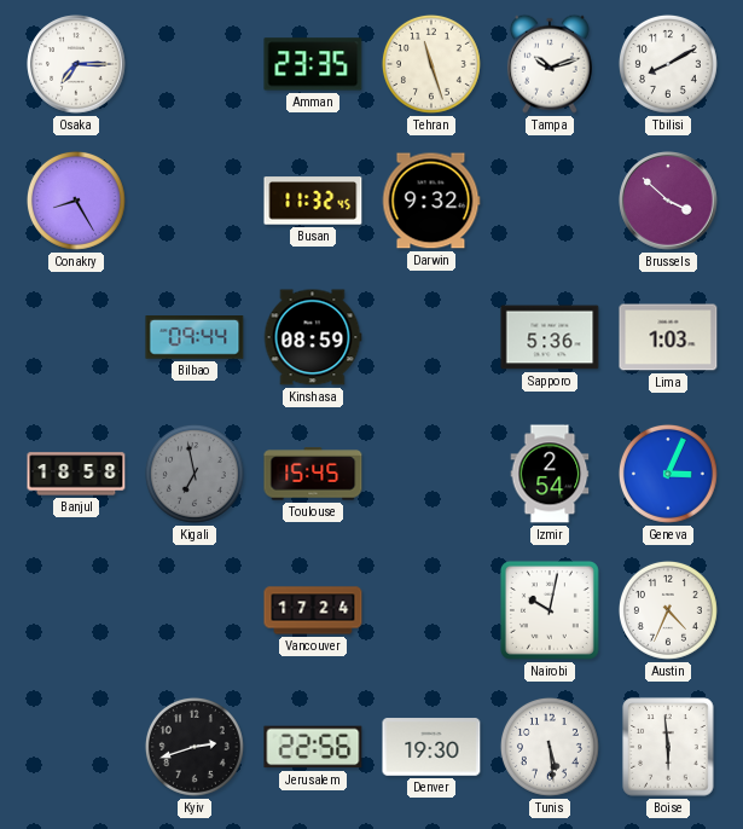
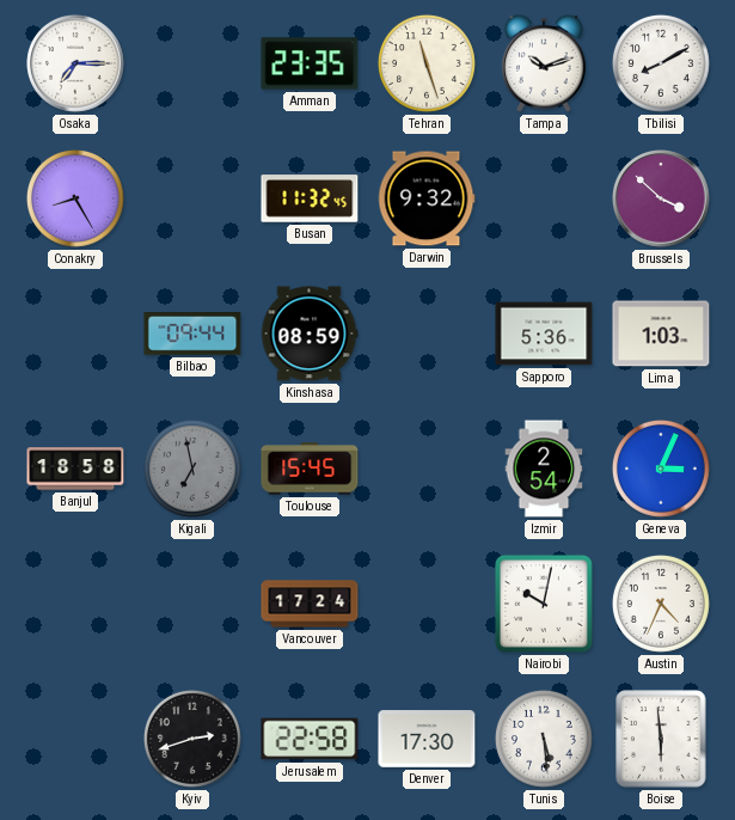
Jerusalem: 22:56 -> 22:58 (310, 739)
Denver: 19:30 -> 17:30 (427, 739)
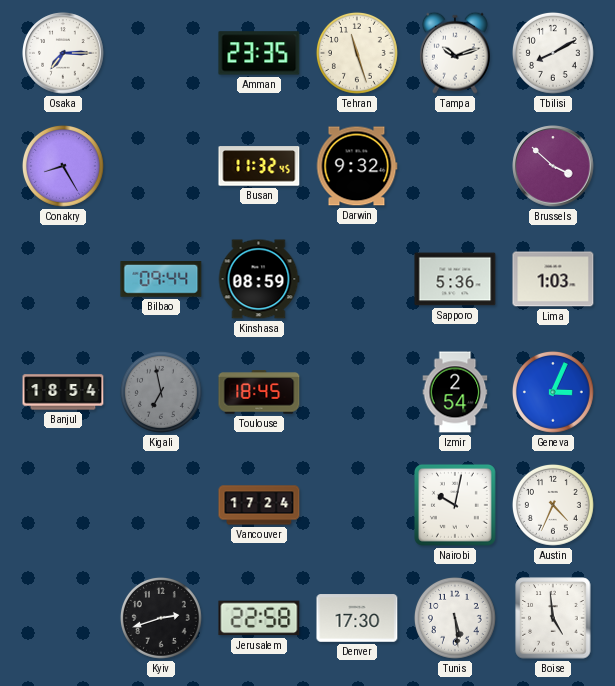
Banjul: 18:58 -> 18:54 (63, 392)
Toulouse: 15:45 -> 18:45 (259, 392)
Boise: 5:59 -> 4:59 (553, 618)
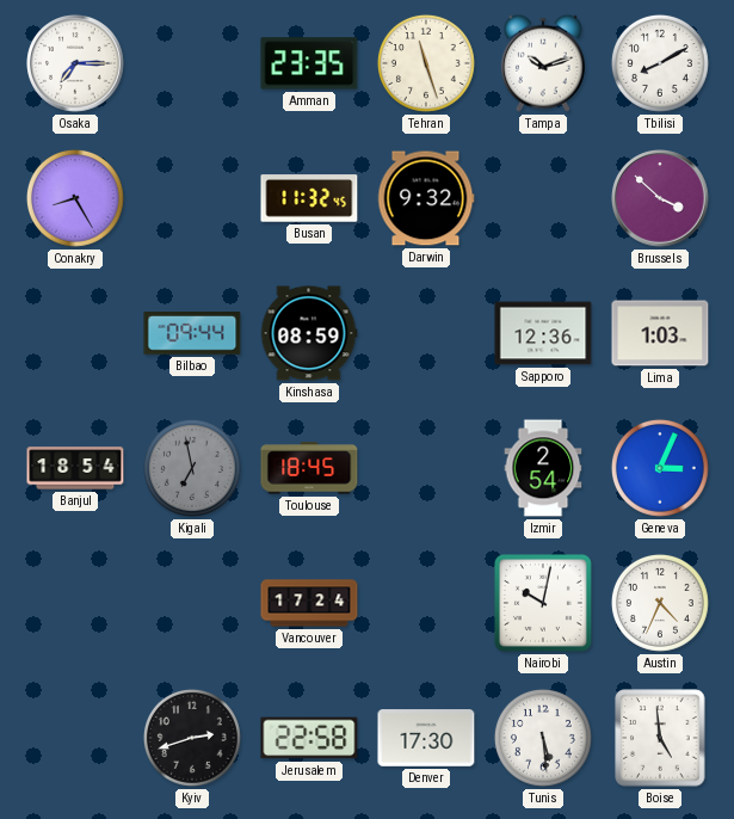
Sapporo: 5:36 -> 12:36 (543, 333)
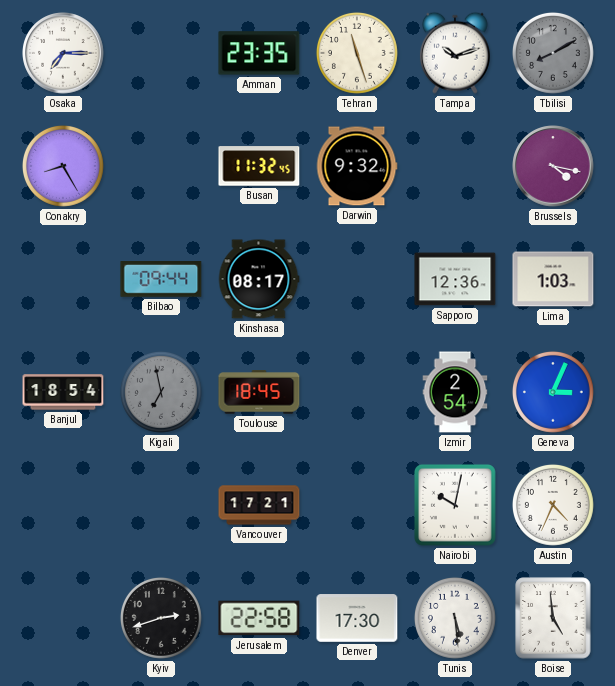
Tbilisi dial: white -> grey (553, 53)
Brussels: 3:52 -> 4:17 (553, 166)
Kinshasa: 08:59 -> 08:17 (259, 279)
Vancouver: 17:24 -> 17:21 (259, 505)
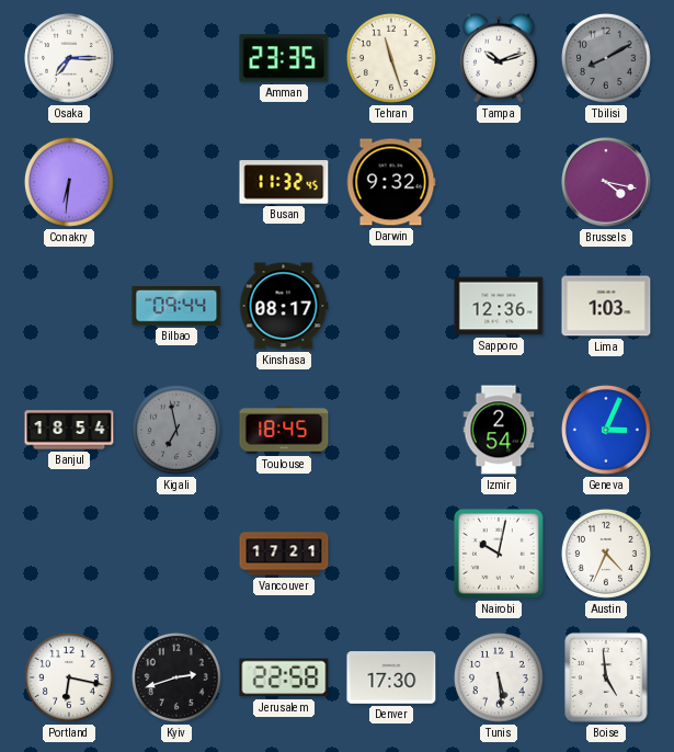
Conakry: 8:25 -> 6:31 (69, 182)
Portland: none -> 6:17 (69, 677)
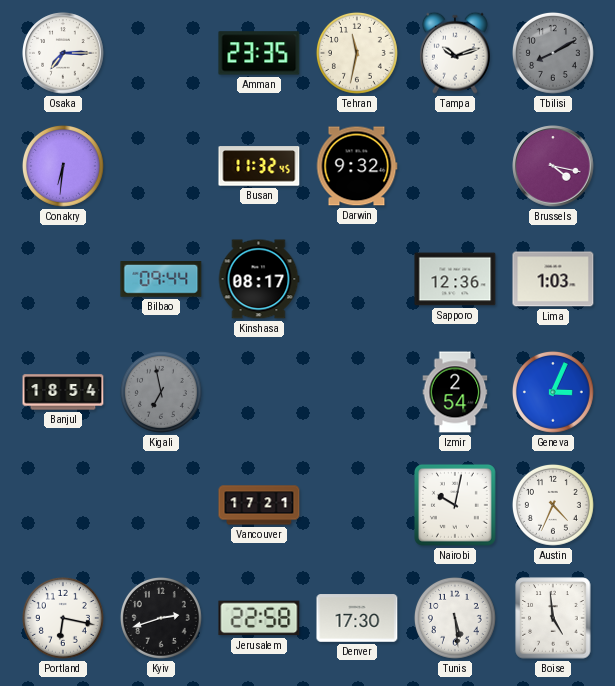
Tehran: 11:27 -> 11:32 (357, 53)
Toulouse: 18:45 -> none (284, 430)
